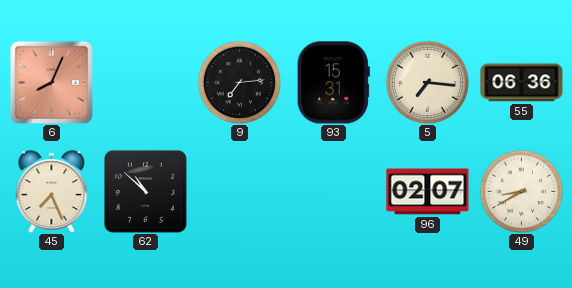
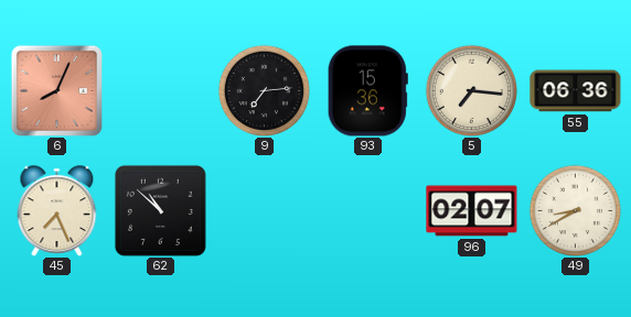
93: 15:31 -> 15:36 (367, 91)
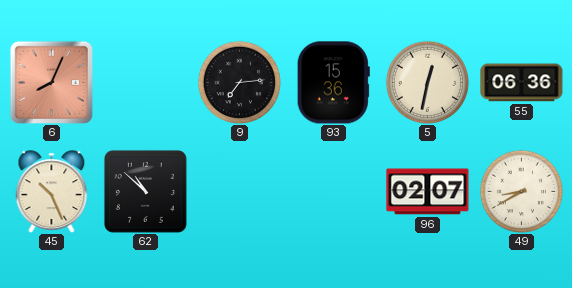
5: 7:16 -> 12:32 (427, 82)
45: 7:26 -> 10:26 (52, 192)
